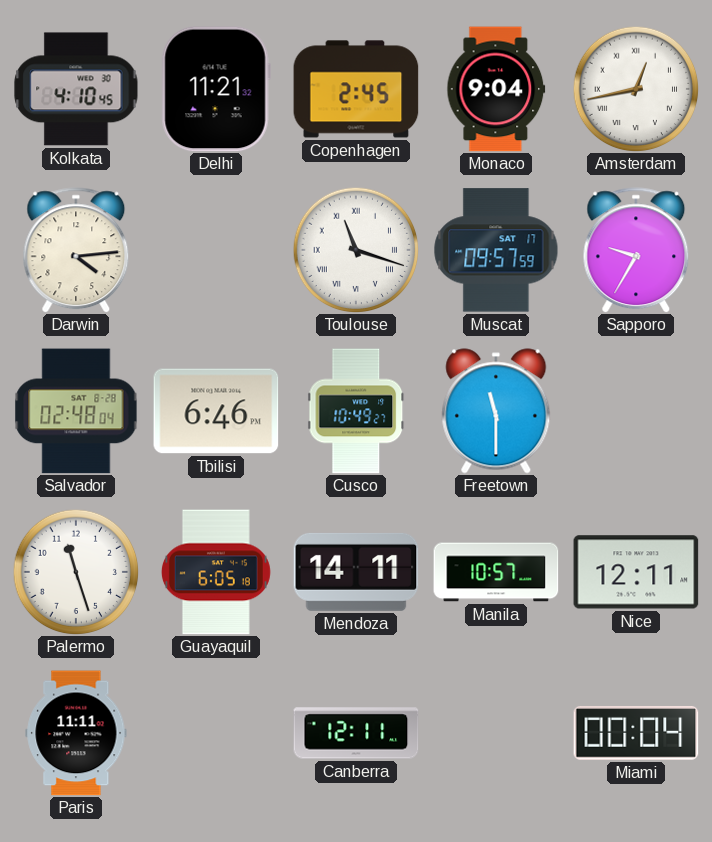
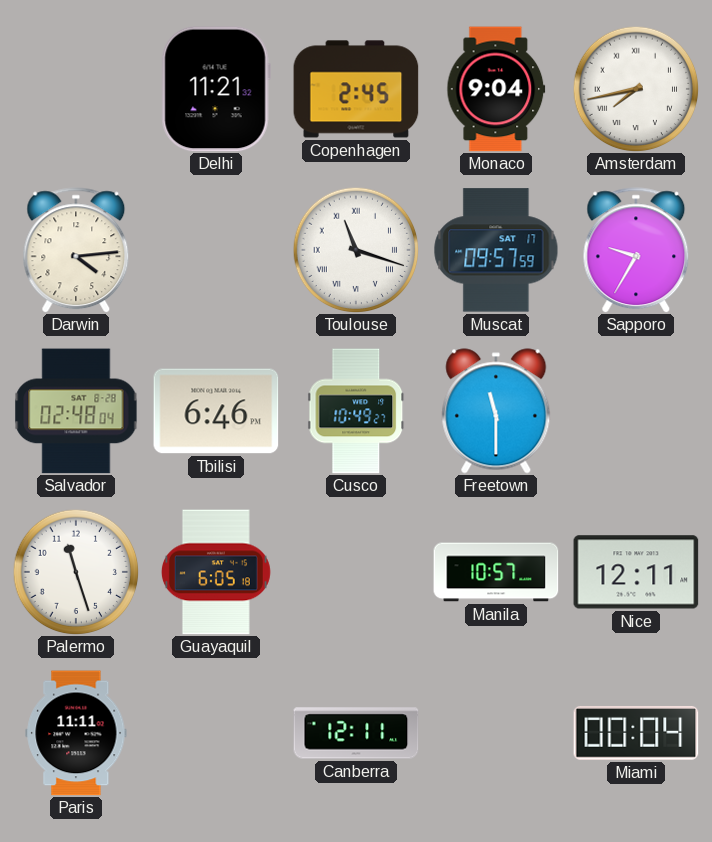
Kolkata: 4:10 -> none (76, 89)
Amsterdam: 12:43 -> 7:43 (636, 89)
Mendoza: 14:11 -> none (356, 572)
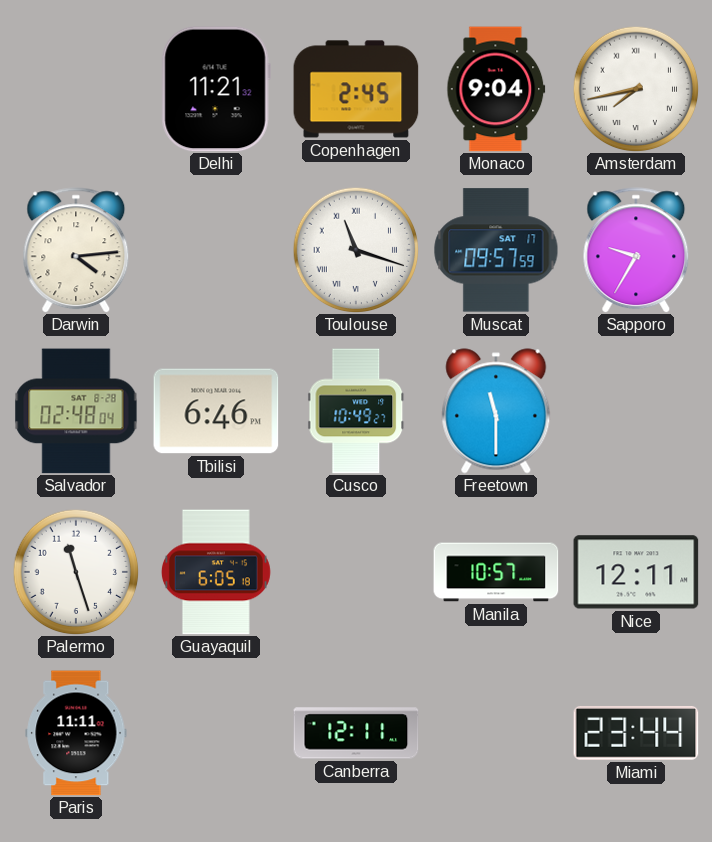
Miami: 00:04 -> 23:44 (636, 734)
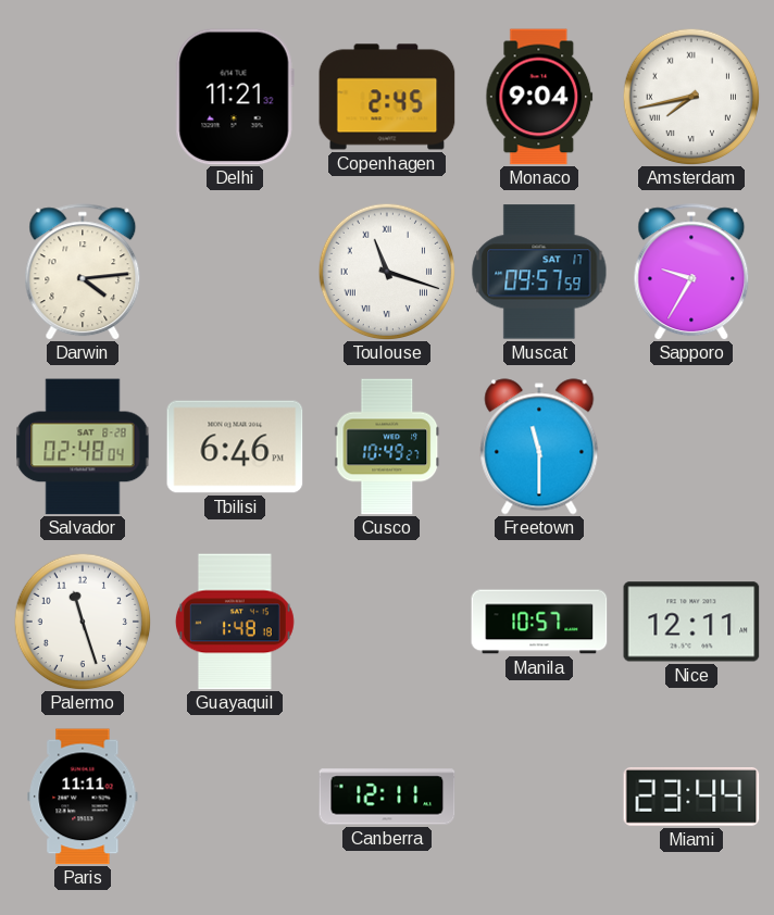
Guayaquil: 6:05 -> 1:48 (235, 622)
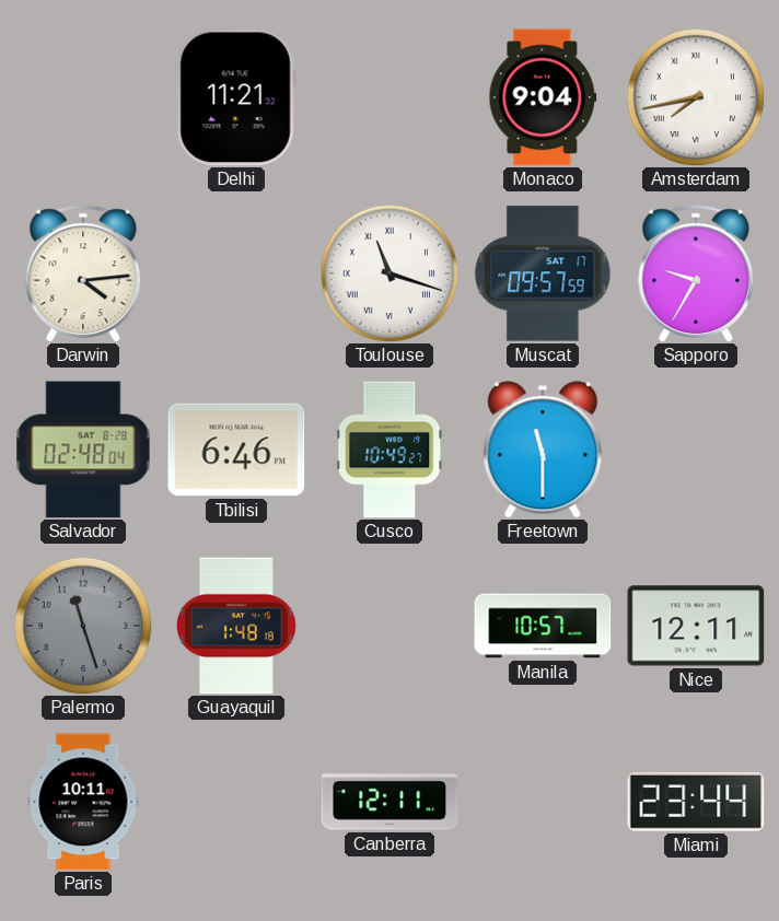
Copenhagen: 2:45 -> none (387, 97)
Palermo dial: white -> grey (83, 626)
Paris: 11:11 -> 10:11 (83, 802)
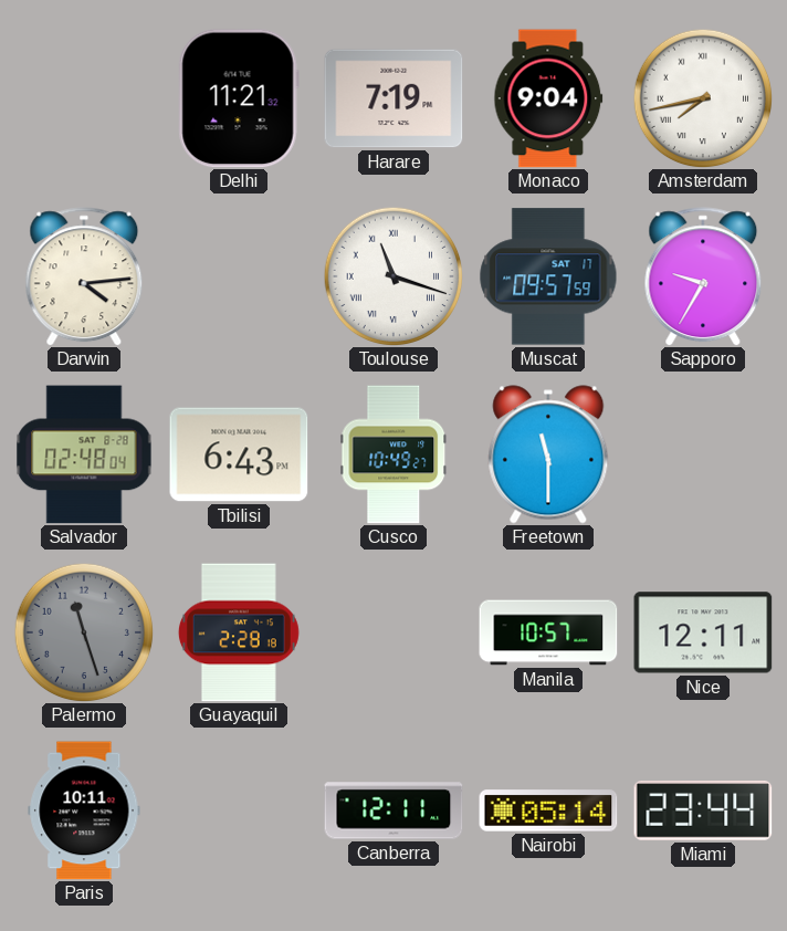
Harare: none -> 7:19 (393, 98)
Tbilisi: 6:46 -> 6:43 (239, 454)
Guayaquil: 1:48 -> 2:28 (239, 632)
Nairobi: none -> 05:14 (548, 810)
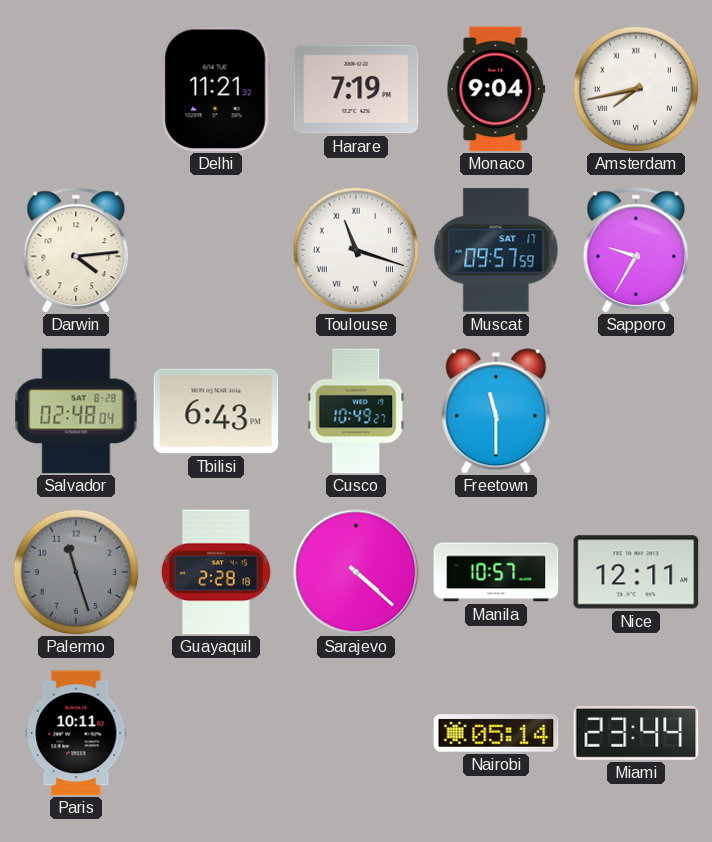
Sarajevo: none -> 4:22 (356, 572)
Canberra: 12:11 -> none (393, 810)
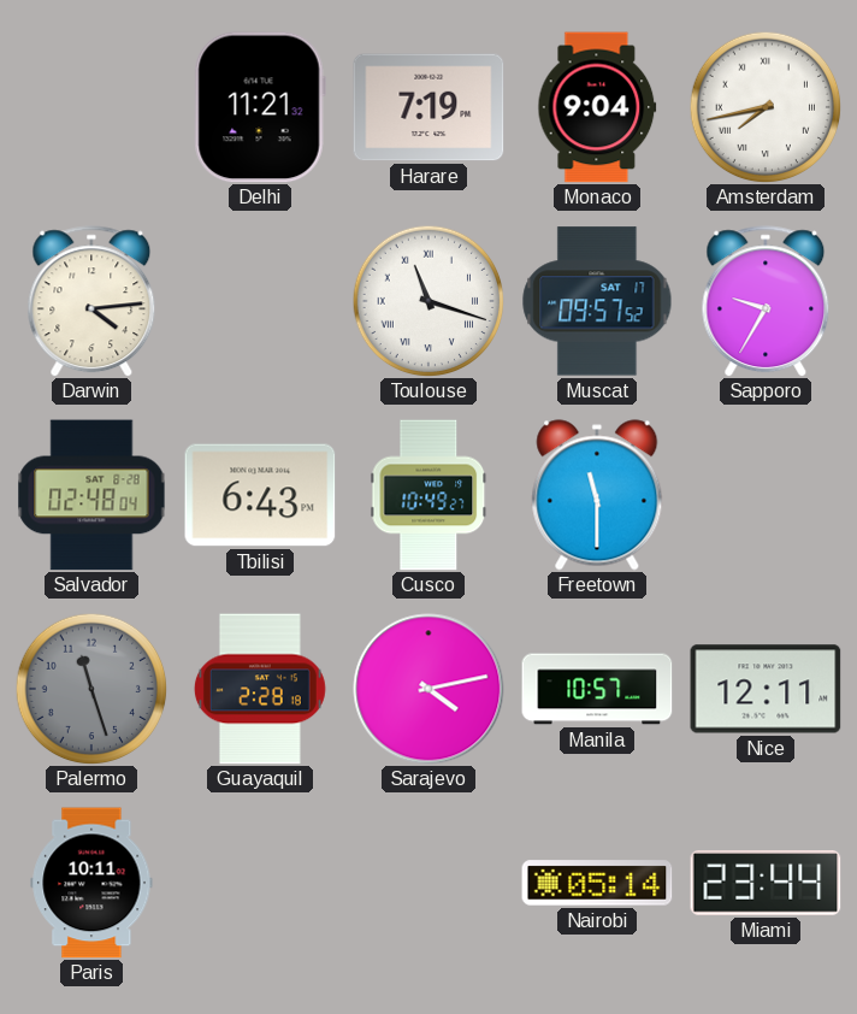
Muscat: 09:57:59 -> 09:57:52 (597, 301)
Sarajevo: 4:22 -> 4:13 (428, 689)
